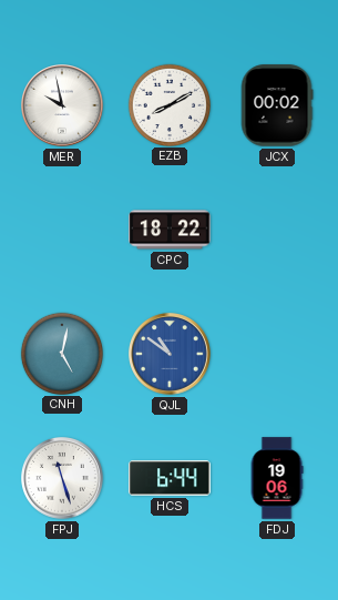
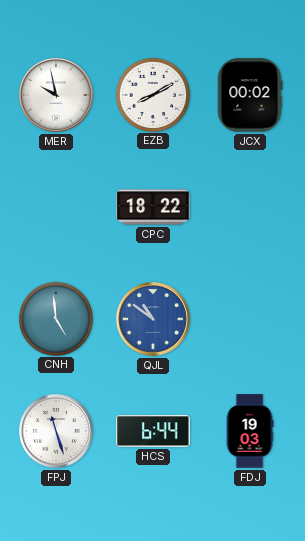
CNH: 5:02 -> 4:59 (55, 318)
FDJ: 19:06 -> 19:03 (250, 431)
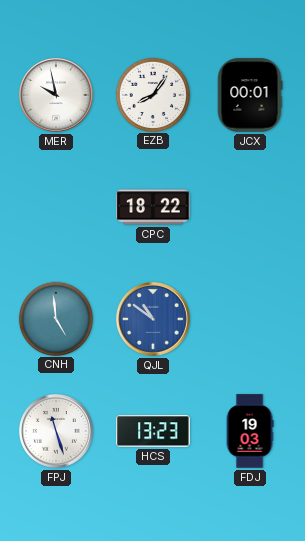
EZB: 8:10 -> 8:06 (152, 94)
JCX: 00:02 -> 00:01 (250, 95)
HCS: 6:44 -> 13:23 (153, 431)
